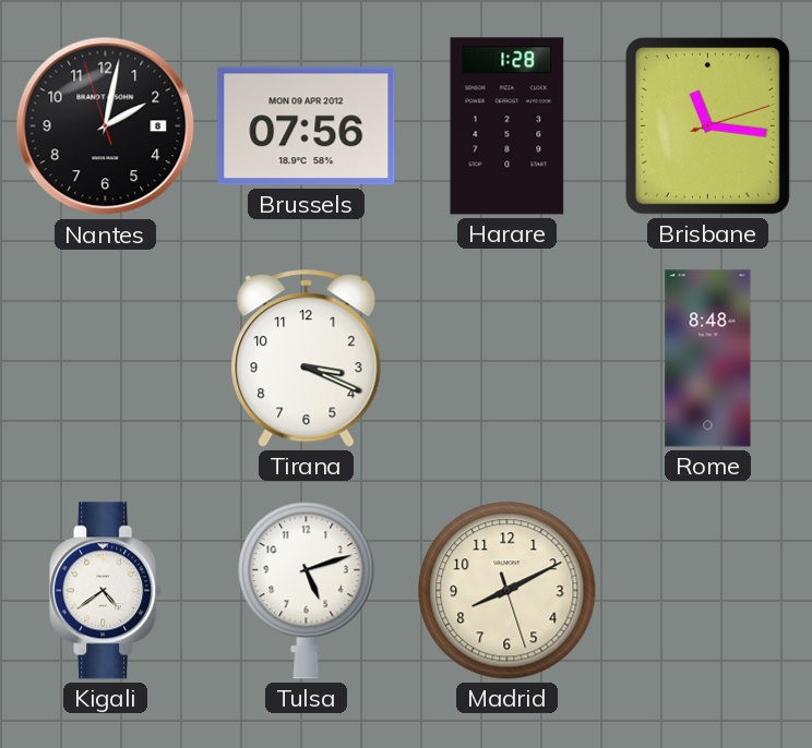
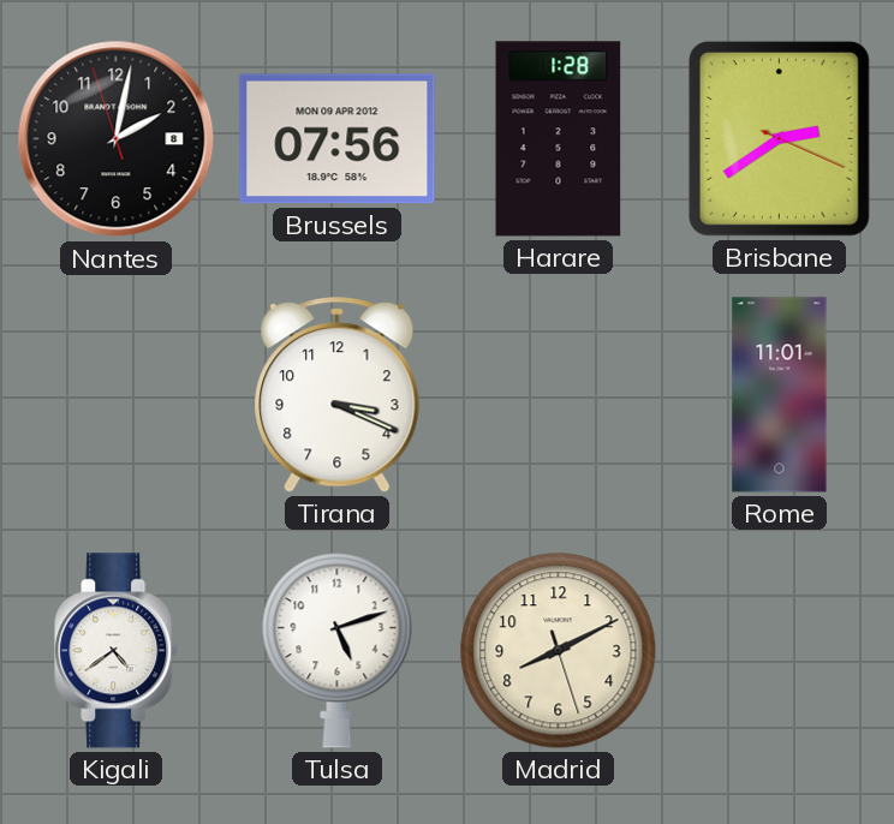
Brisbane: 11:16 -> 2:39 (779, 138)
Rome: 8:48 -> 11:01 (780, 395)
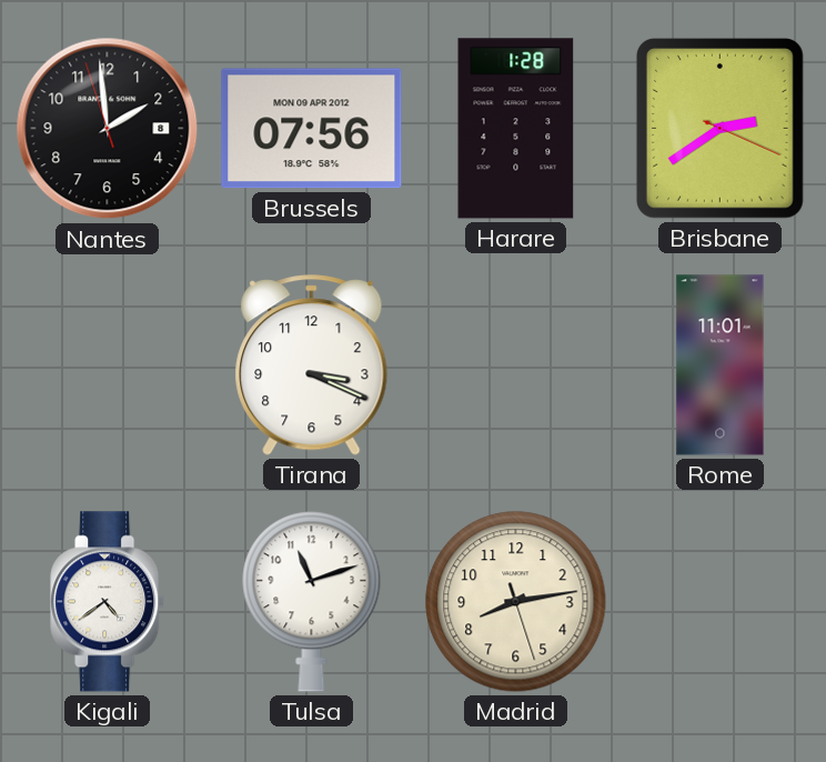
Nantes: 2:01 -> 1:58 (108, 129)
Tulsa: 5:12 -> 11:12 (312, 602)
Madrid: 8:10 -> 8:13 (516, 602)
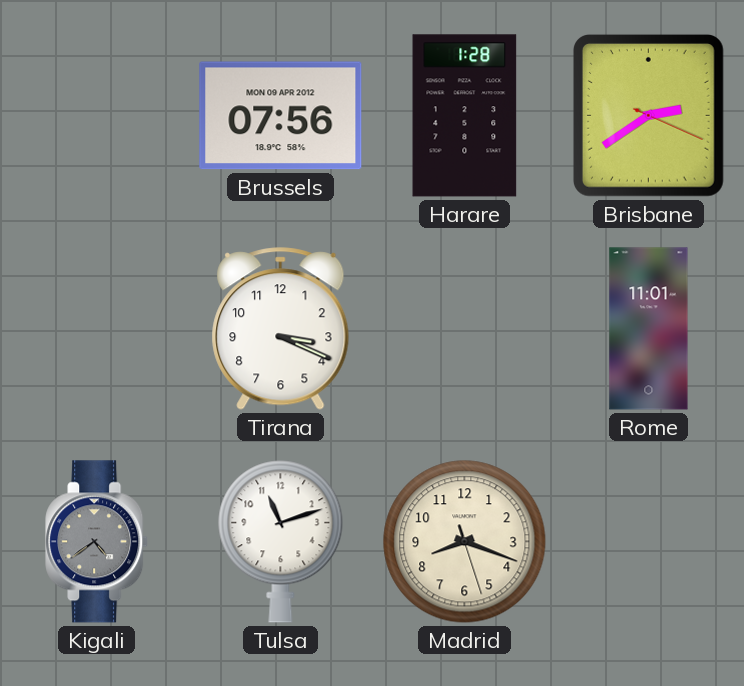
Nantes: 1:58 -> none (108, 129)
Kigali dial: white -> grey (97, 542)
Madrid: 8:13 -> 8:18 (465, 542)
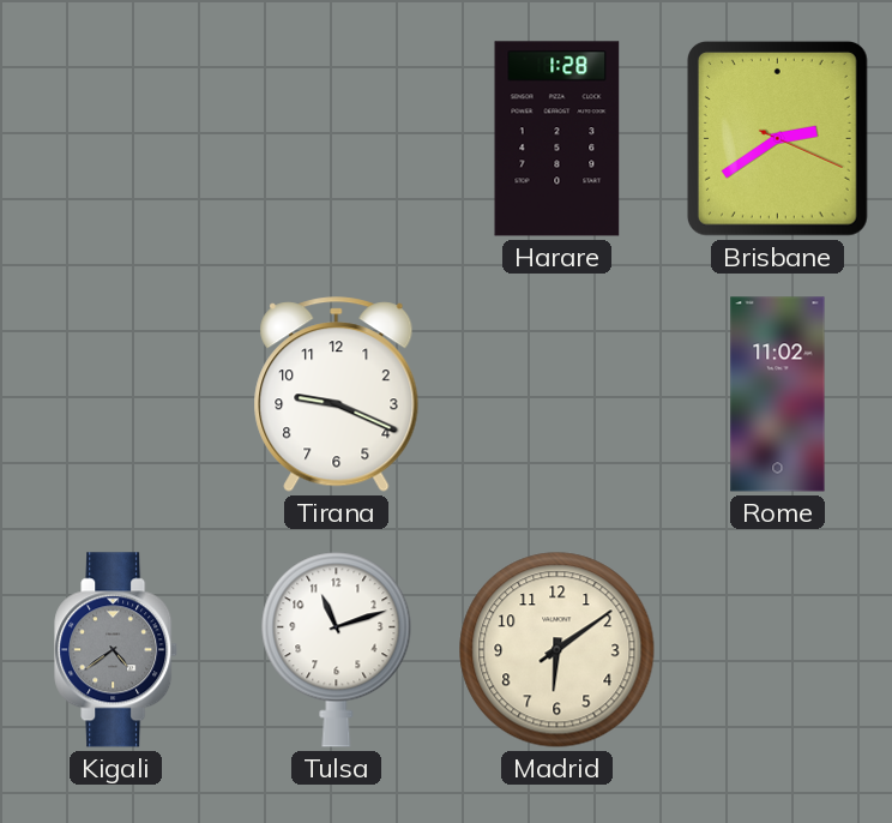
Brussels: 07:56 -> none (281, 116)
Tirana: 3:19 -> 9:19 (337, 395)
Rome: 11:01 -> 11:02 (778, 395)
Madrid: 8:18 -> 6:09 (557, 650)
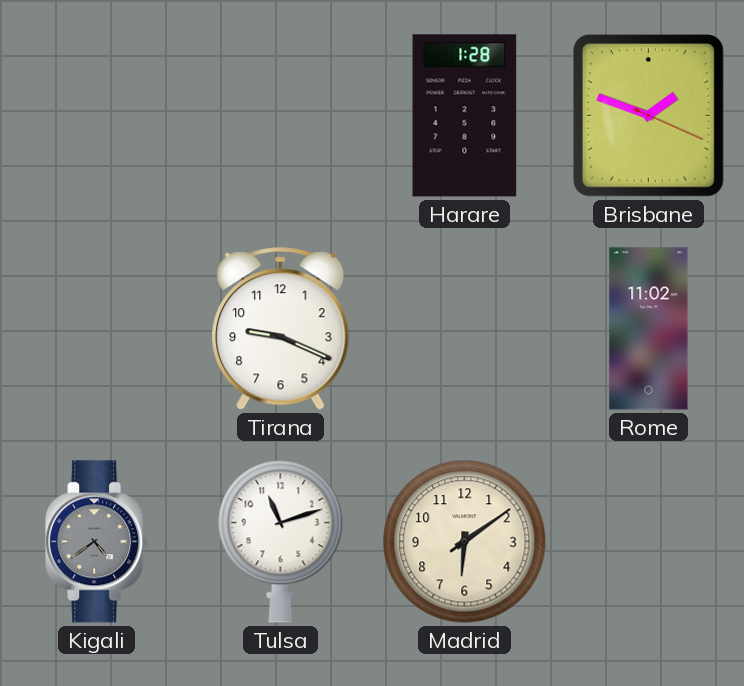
Brisbane: 2:39 -> 1:48 (648, 115)
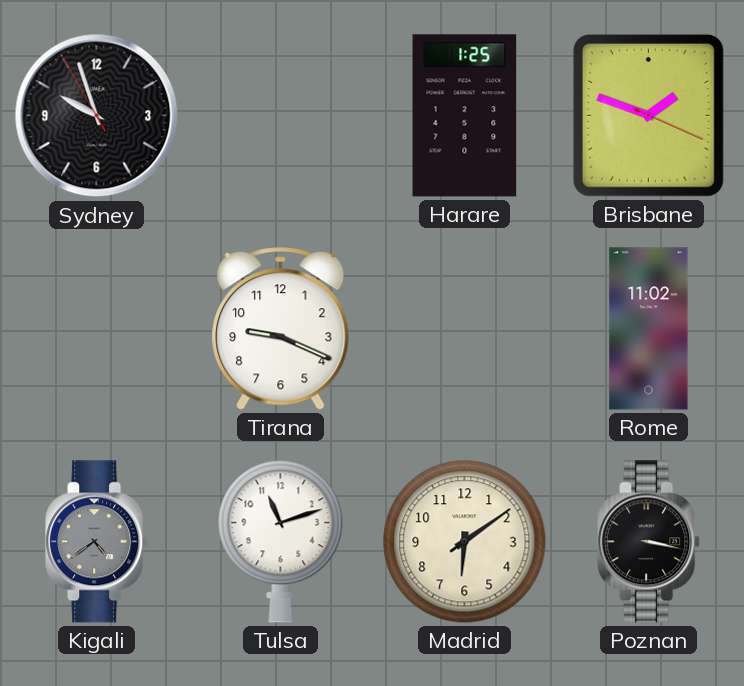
Sydney: none -> 9:56 (97, 116)
Harare: 1:28 -> 1:25 (465, 116)
Poznan: none -> 3:17 (649, 542)
